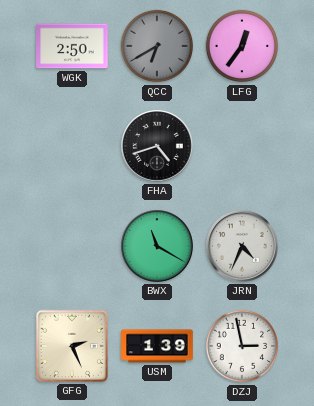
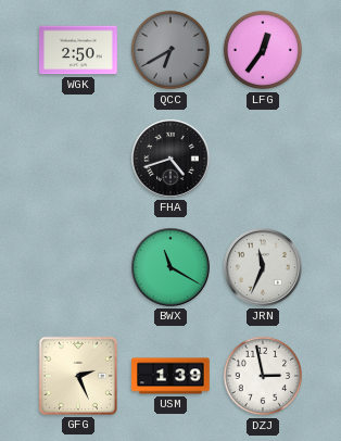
JRN: 4:34 -> 11:34 (264, 268)
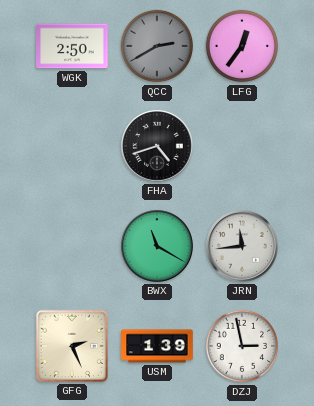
QCC: 6:40 -> 2:40 (157, 46)
JRN: 11:34 -> 11:44 (243, 247)
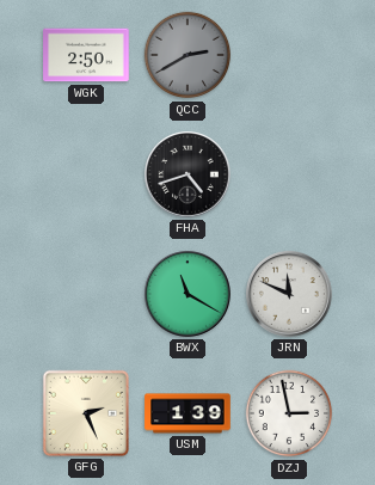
LFG: 12:36 -> none (242, 46)
JRN: 11:44 -> 11:49 (290, 295)
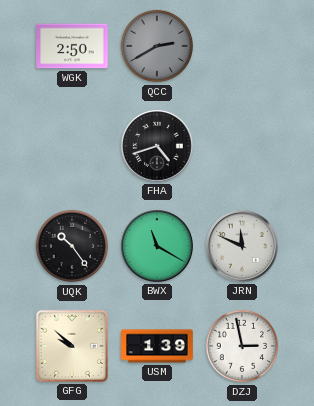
UQK: none -> 10:24 (72, 246)
GFG: 2:26 -> 9:52 (72, 346)
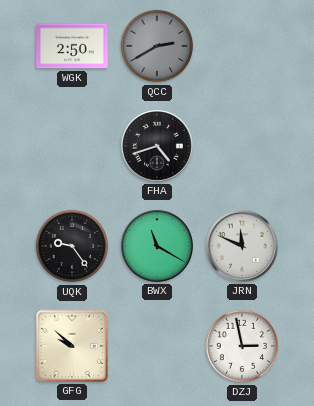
UQK: 10:24 -> 9:24 (72, 246)
USM: 1:39 -> none (157, 346)
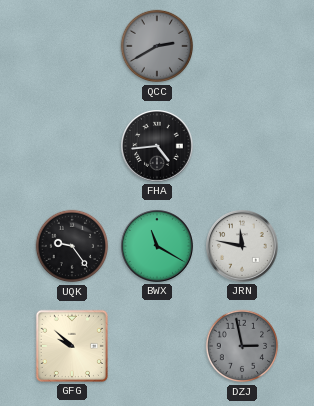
WGK: 2:50 -> none (72, 46)
FHA: 4:42 -> 4:44 (158, 147)
JRN: 11:49 -> 11:47 (243, 247)
DZJ dial: white -> grey (242, 346)
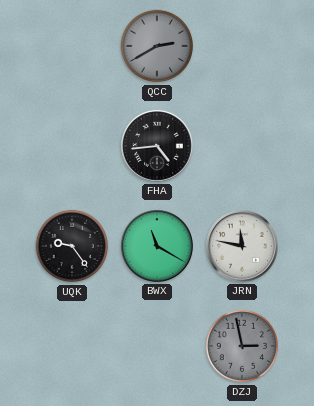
GFG: 9:52 -> none (72, 346)
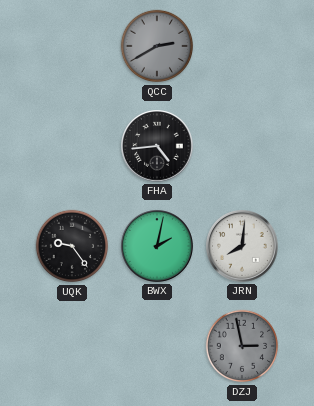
BWX: 11:20 -> 2:02 (158, 247)
JRN: 11:47 -> 8:01 (243, 247)
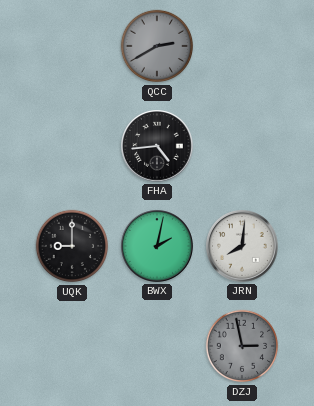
UQK: 9:24 -> 9:00 (72, 246)
